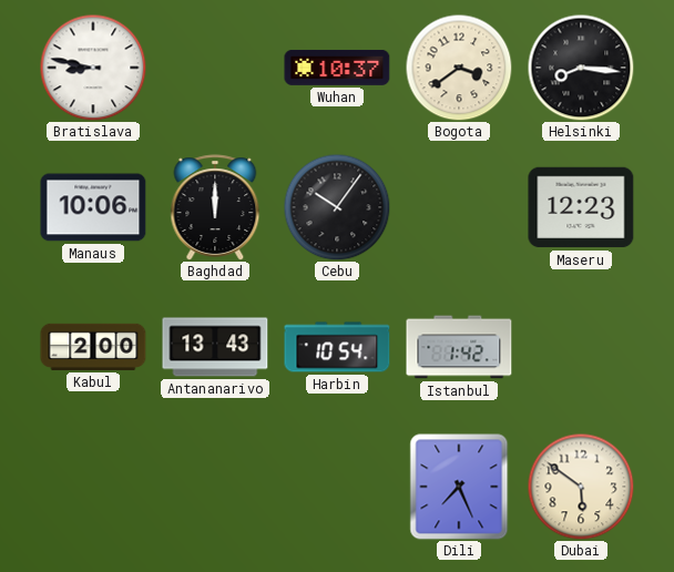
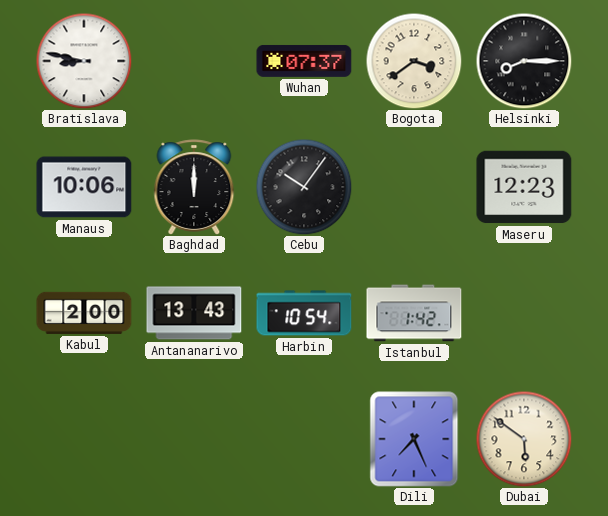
Wuhan: 10:37 -> 07:37 (304, 61)
Helsinki: 8:16 -> 8:15 (524, 61)
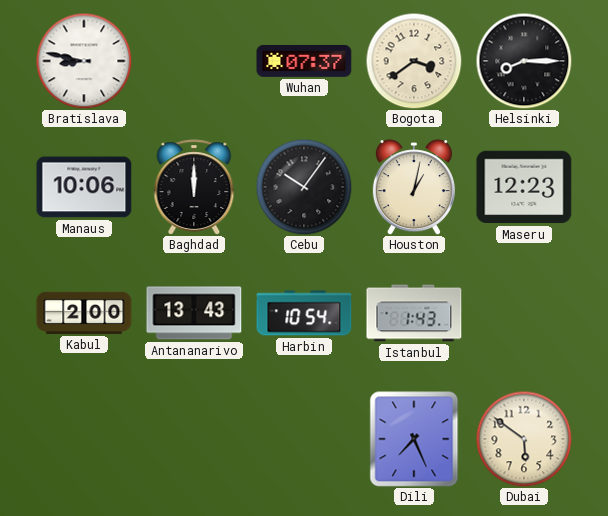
Houston: none -> 1:02 (414, 187)
Istanbul: 1:42 -> 1:43 (414, 313)
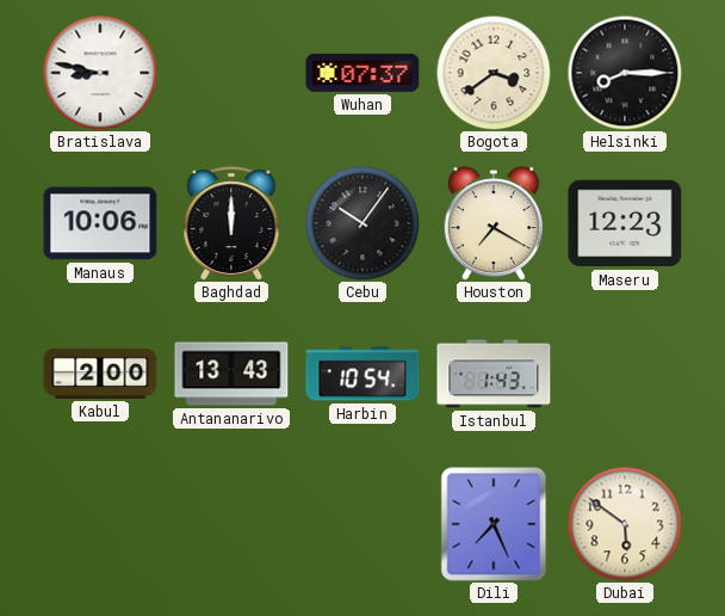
Houston: 1:02 -> 7:20 (494, 223)
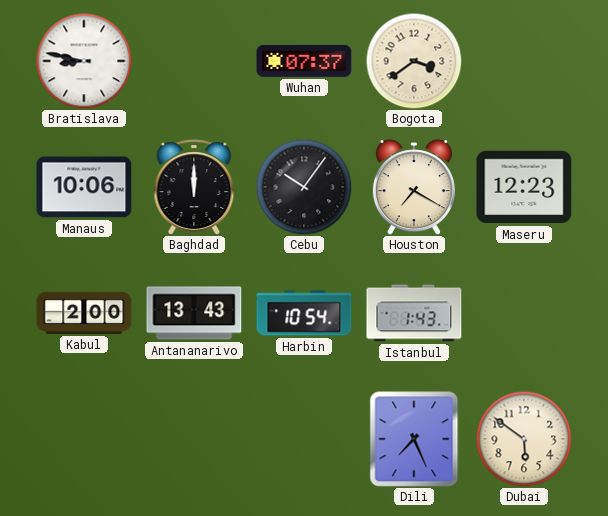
Helsinki: 8:15 -> none (625, 73)
